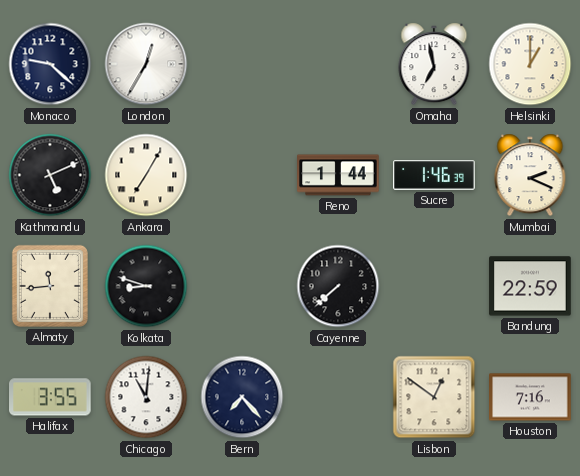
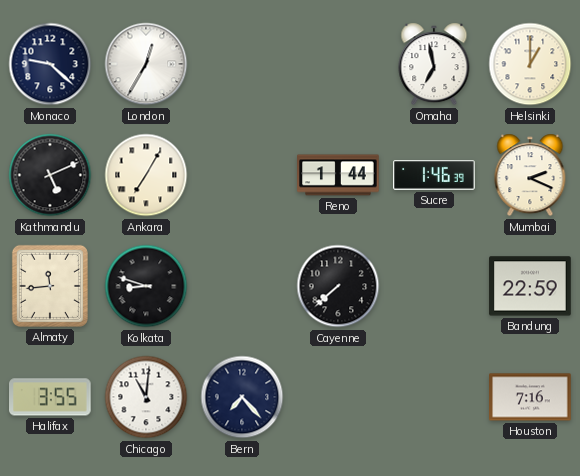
Lisbon: 12:51 -> none (434, 397)
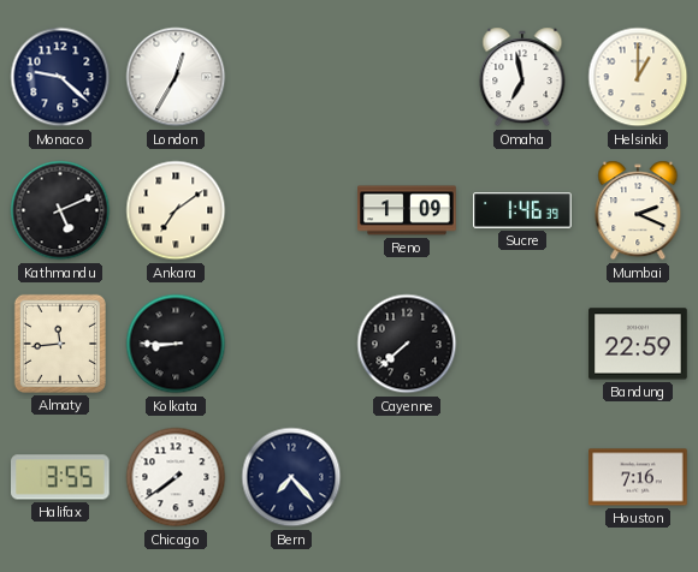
Ankara: 7:05 -> 7:09 (176, 210)
Reno: 1:44 -> 1:09 (407, 210)
Kolkata: 8:48 -> 8:45 (176, 344)
Chicago: 11:01 -> 7:39 (176, 477)
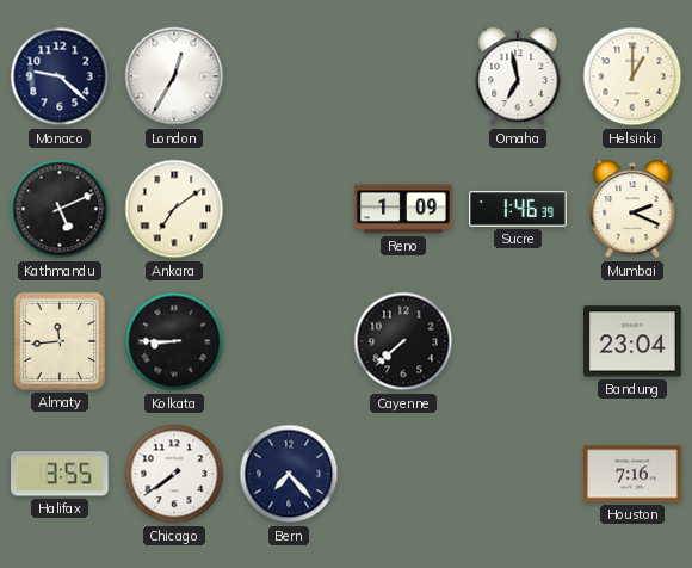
Bandung: 22:59 -> 23:04 (632, 341)
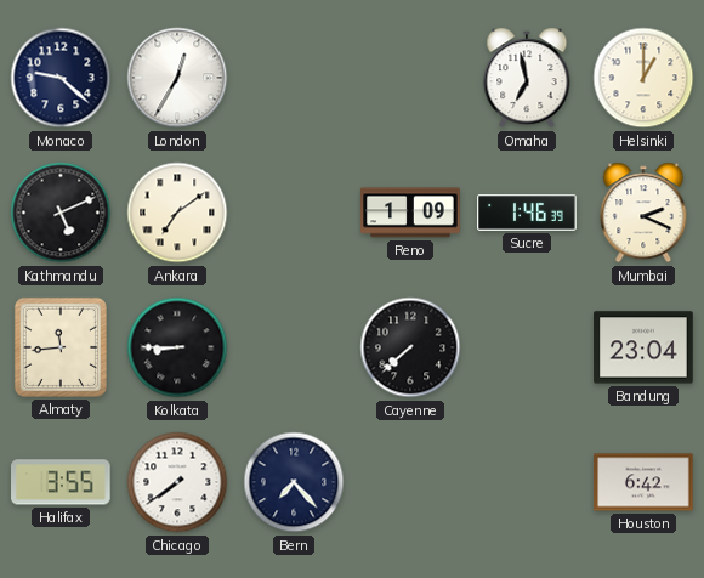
Houston: 7:16 -> 6:42 (643, 482)
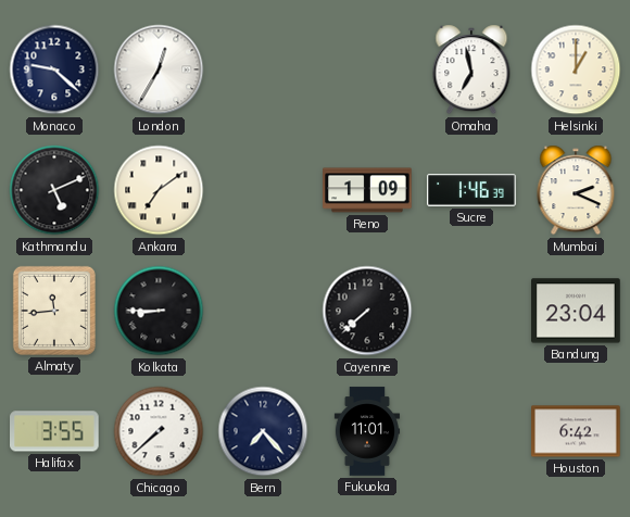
Chicago: 7:39 -> 7:38 (159, 431)
Fukuoka: none -> 11:01 (367, 431)
